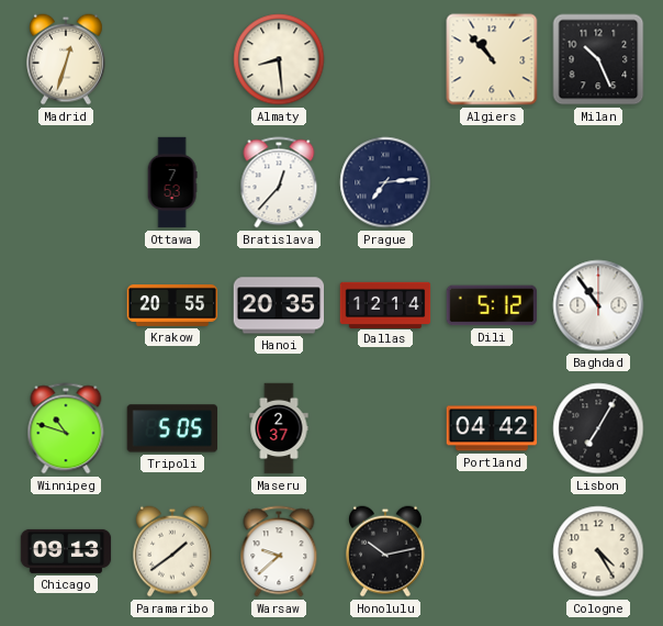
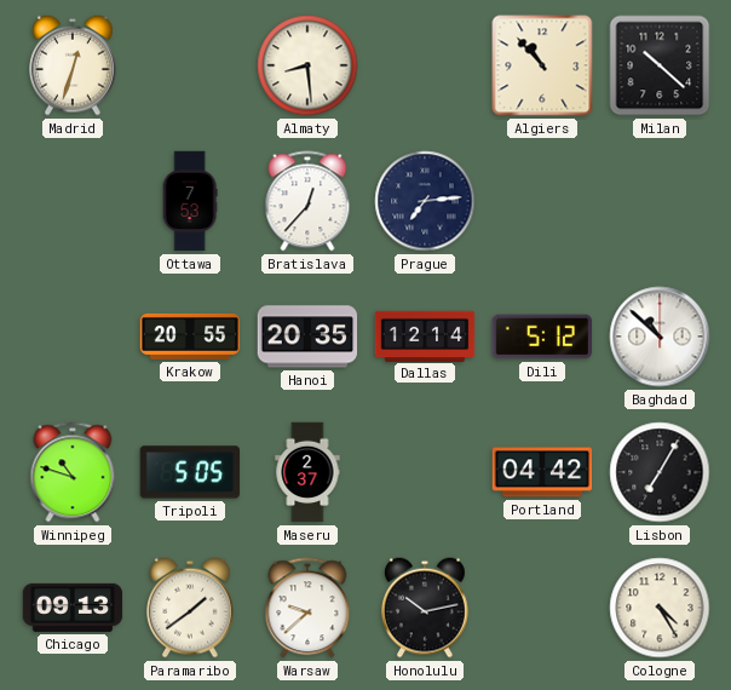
Milan: 10:26 -> 10:22 (660, 65)
Baghdad: 10:54 -> 10:52 (660, 337)
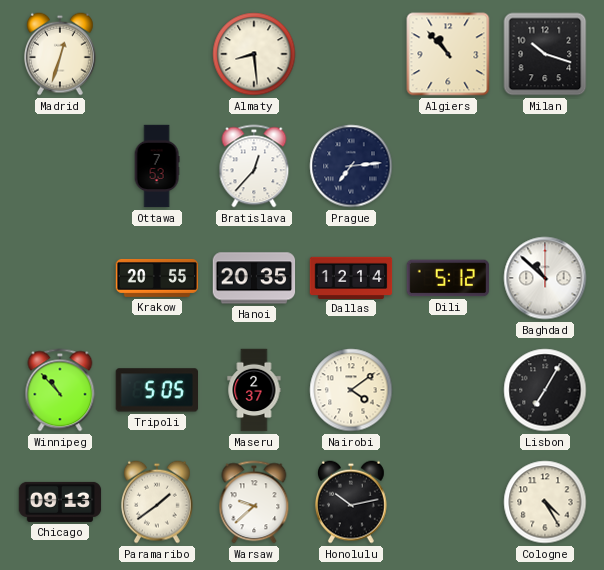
Milan: 10:22 -> 10:18 (545, 54)
Winnipeg: 10:48 -> 10:53 (60, 390)
Nairobi: none -> 4:09 (351, 390)
Portland: 04:42 -> none (542, 472)
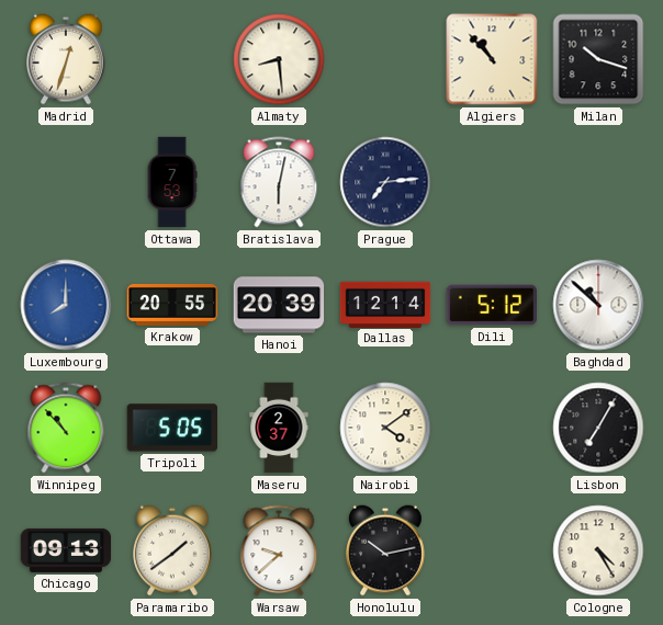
Bratislava: 12:37 -> 6:02 (279, 182)
Luxembourg: none -> 8:00 (66, 305)
Hanoi: 20:35 -> 20:39 (279, 305)
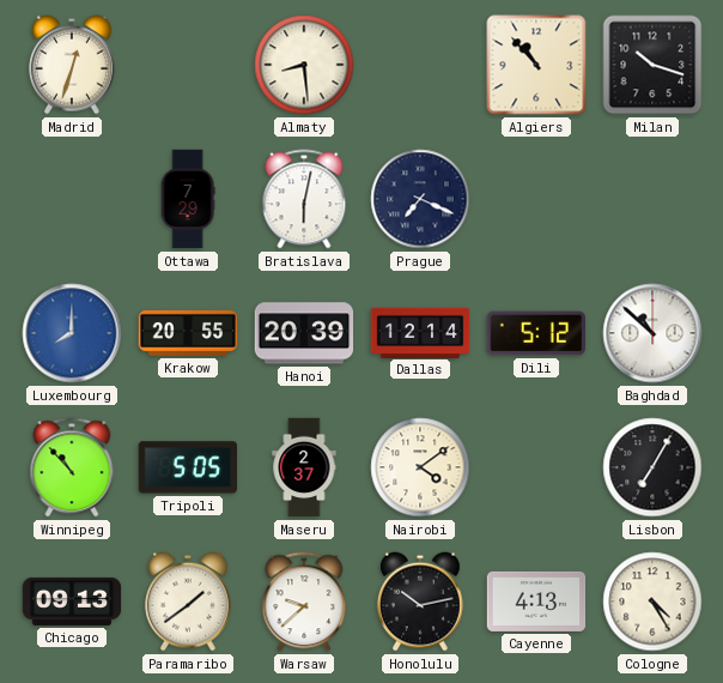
Ottawa: 7:53 -> 7:29 (188, 199)
Prague: 7:14 -> 7:19 (420, 199)
Cayenne: none -> 4:13 (536, 602)
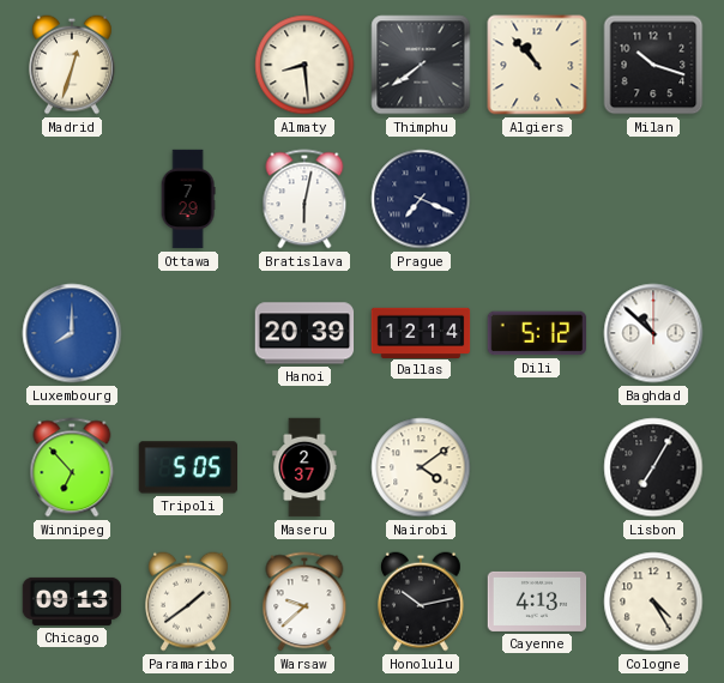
Thimphu: none -> 7:39 (421, 65)
Krakow: 20:55 -> none (188, 333)
Winnipeg: 10:53 -> 6:53 (72, 467)
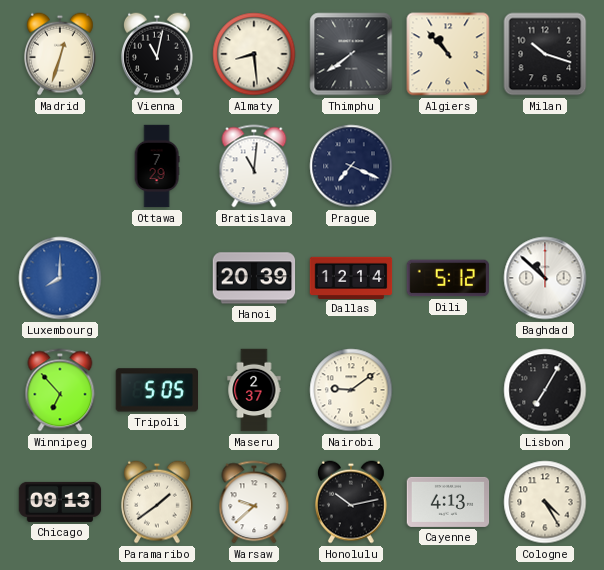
Vienna: none -> 11:02 (158, 54)
Bratislava: 6:02 -> 11:01 (254, 166)
Nairobi: 4:09 -> 9:09 (351, 390)
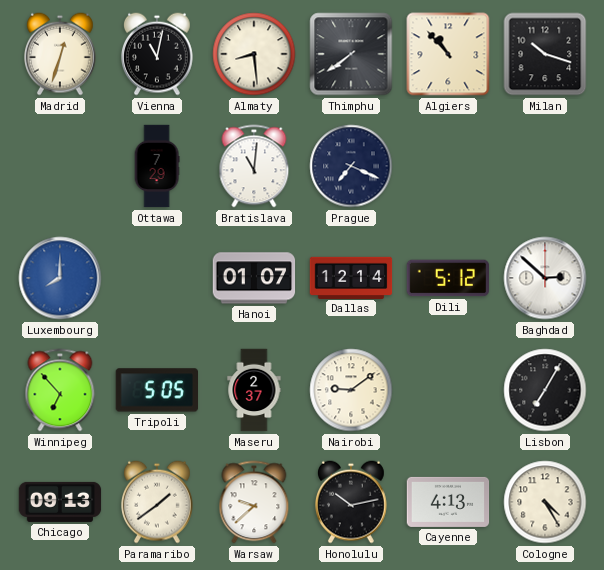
Hanoi: 20:39 -> 01:07 (254, 278)
Baghdad: 10:52 -> 2:52 (545, 278)
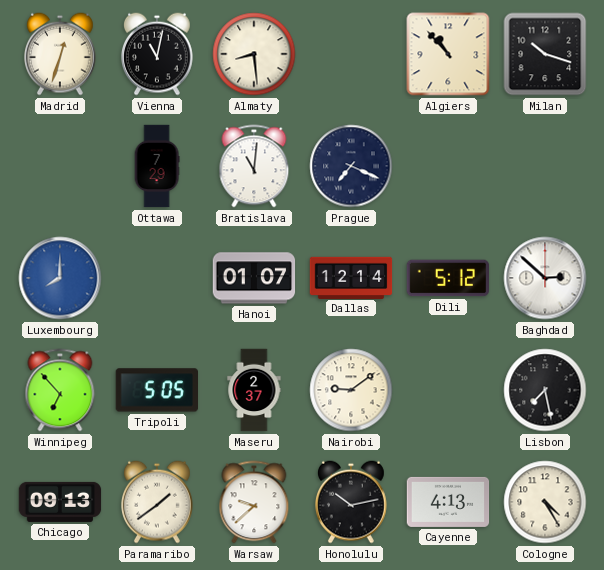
Thimphu: 7:39 -> none (351, 54)
Lisbon: 7:05 -> 7:28 (545, 390)
